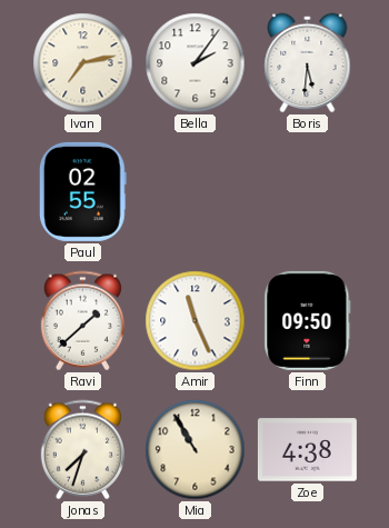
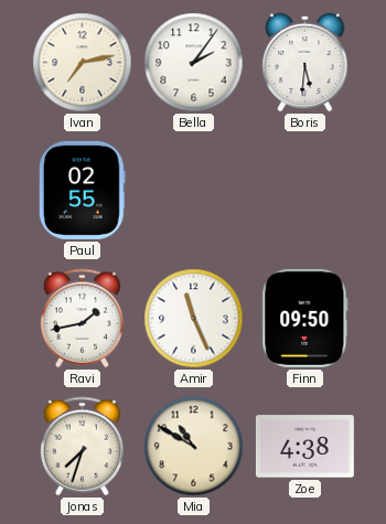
Ravi: 1:38 -> 1:43 (82, 319)
Mia: 10:55 -> 10:50 (194, 447)
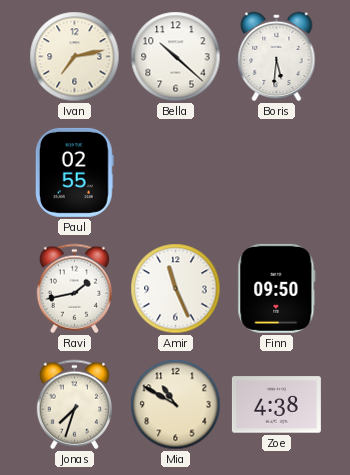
Bella: 2:06 -> 10:22 (176, 57)
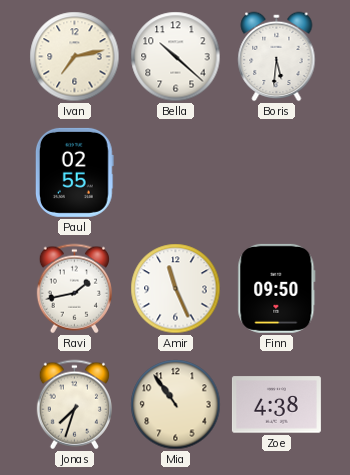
Mia: 10:50 -> 10:54 (176, 405)
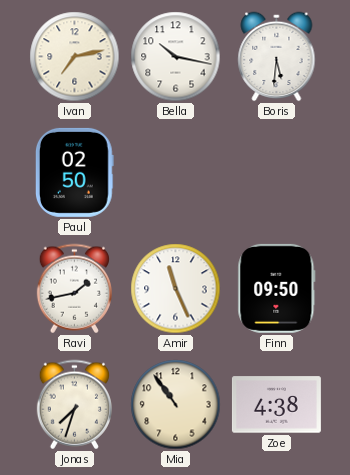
Bella: 10:22 -> 10:17 (176, 57)
Paul: 02:55 -> 02:50 (74, 172)
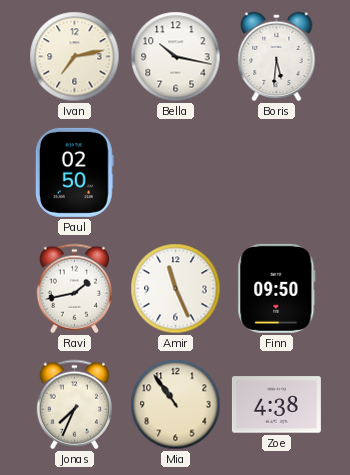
Jonas: 7:33 -> 7:34 (74, 405)
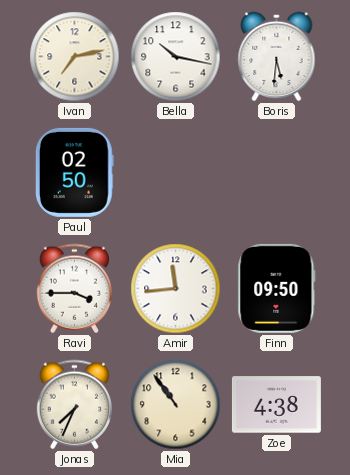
Ravi: 1:43 -> 3:45 (74, 289)
Amir: 11:26 -> 11:44 (176, 289)
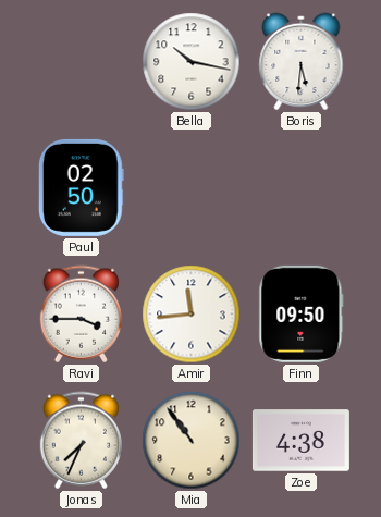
Ivan: 7:13 -> none (75, 57)
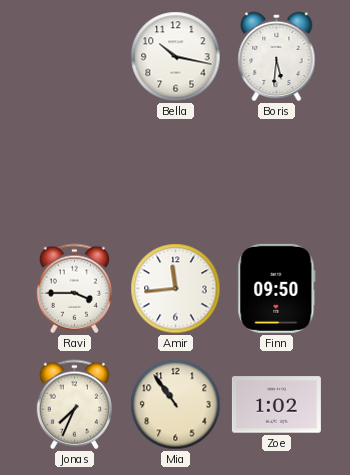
Paul: 02:50 -> none (81, 187)
Zoe: 4:38 -> 1:02 (276, 405)
